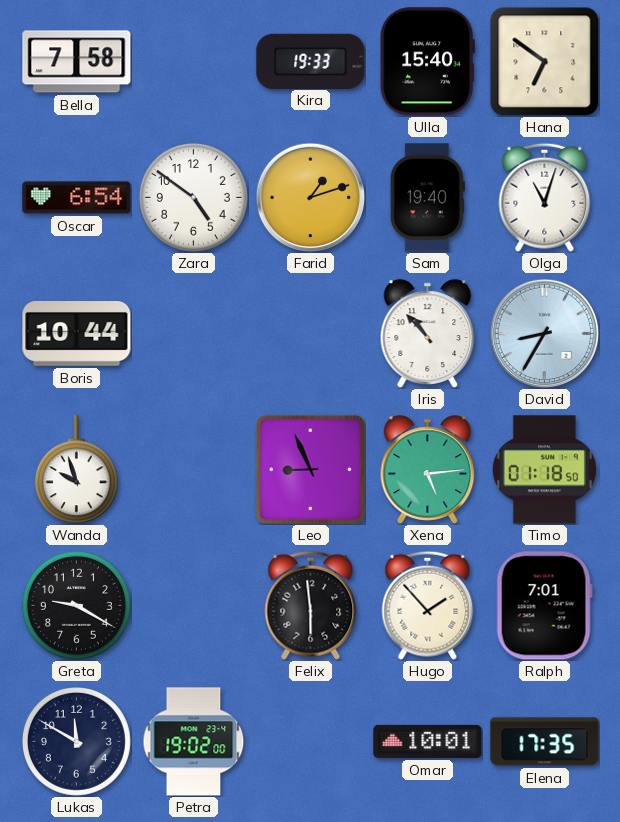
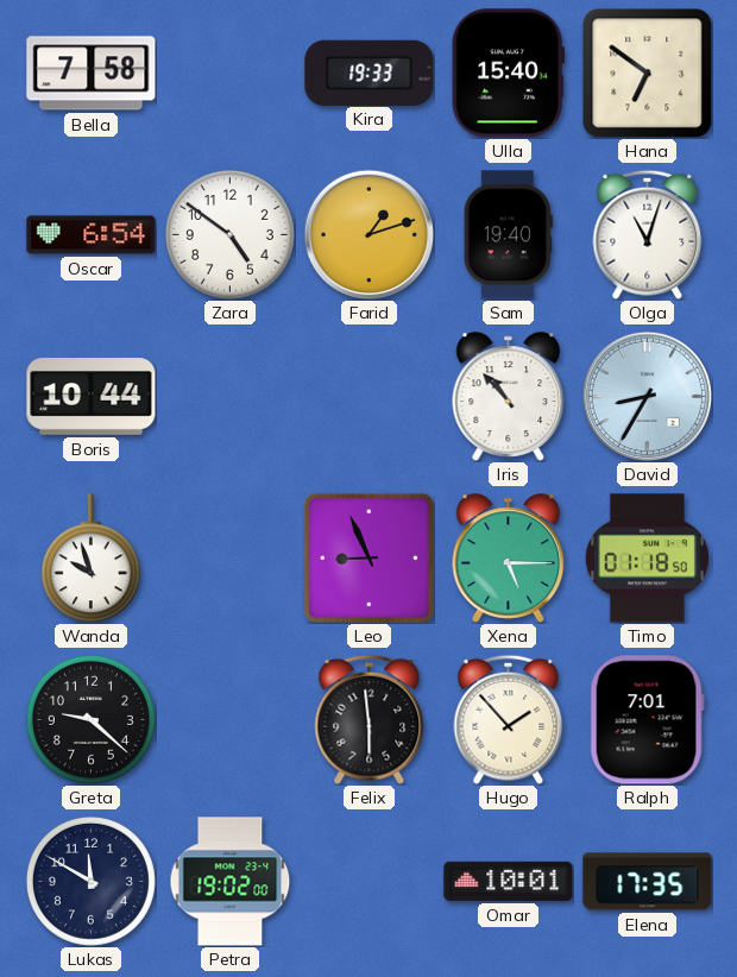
Xena: 5:14 -> 5:15 (509, 559)
Greta: 9:20 -> 9:22 (90, 719)
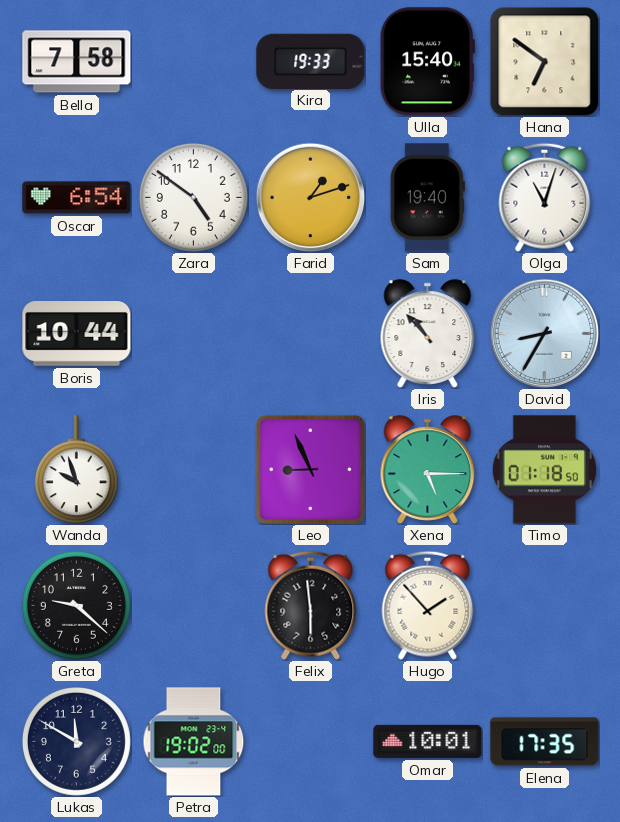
Ralph: 7:01 -> none (647, 720)
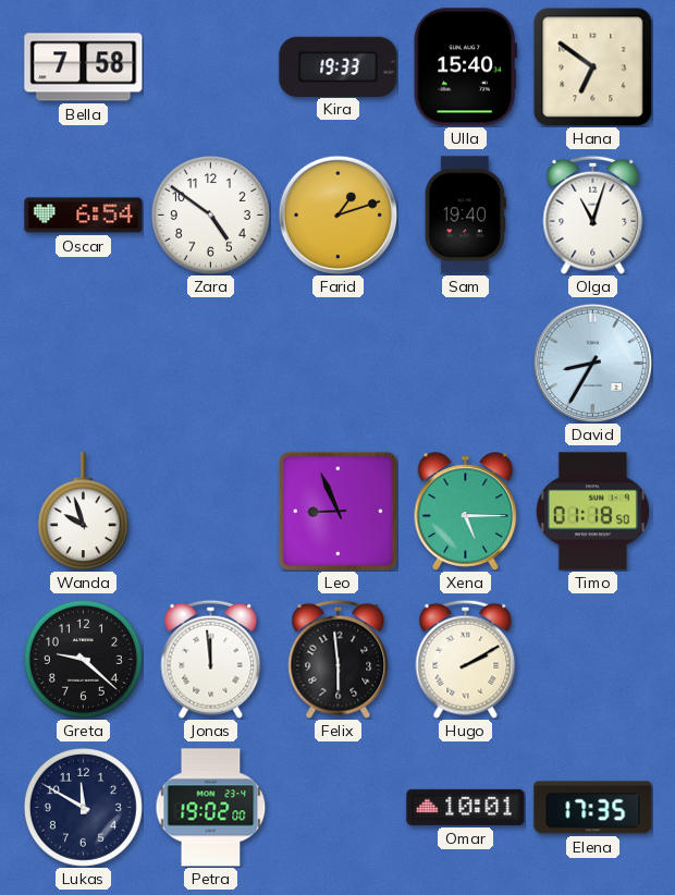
Boris: 10:44 -> none (77, 334)
Iris: 10:53 -> none (428, 334)
Jonas: none -> 11:59 (211, 659)
Hugo: 1:53 -> 2:10 (466, 659)
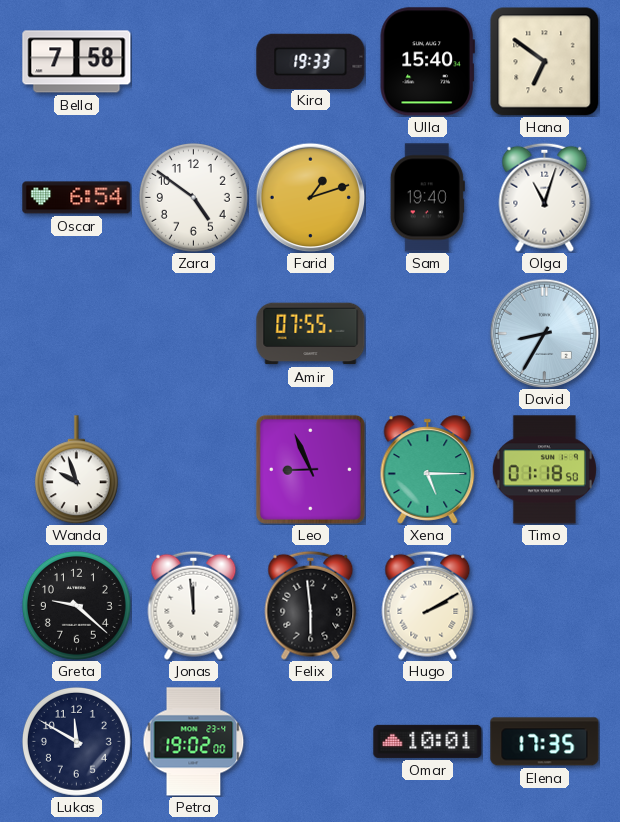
Amir: none -> 07:55 (311, 334)
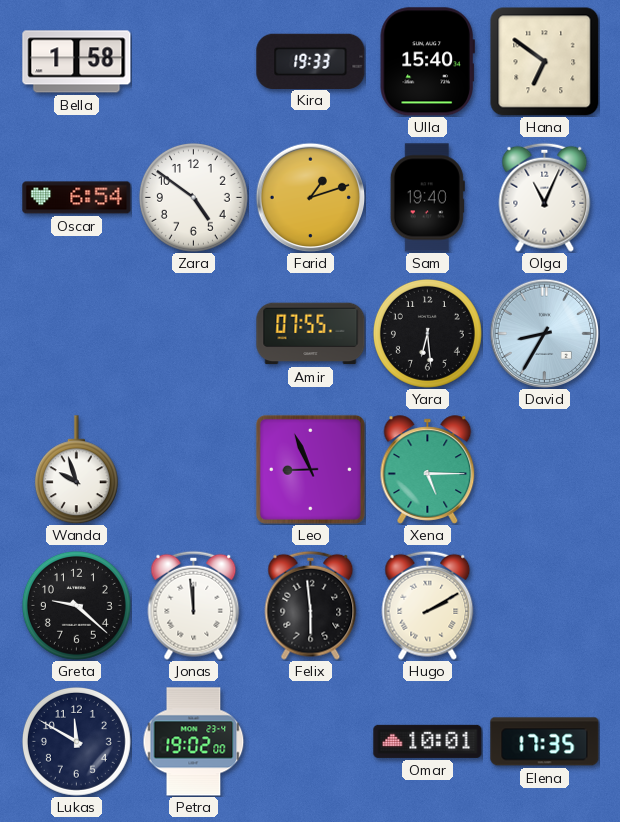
Bella: 7:58 -> 1:58 (77, 62)
Olga: 11:03 -> 11:04 (545, 197)
Yara: none -> 6:29 (427, 333)
Timo: 01:18 -> none (544, 470)
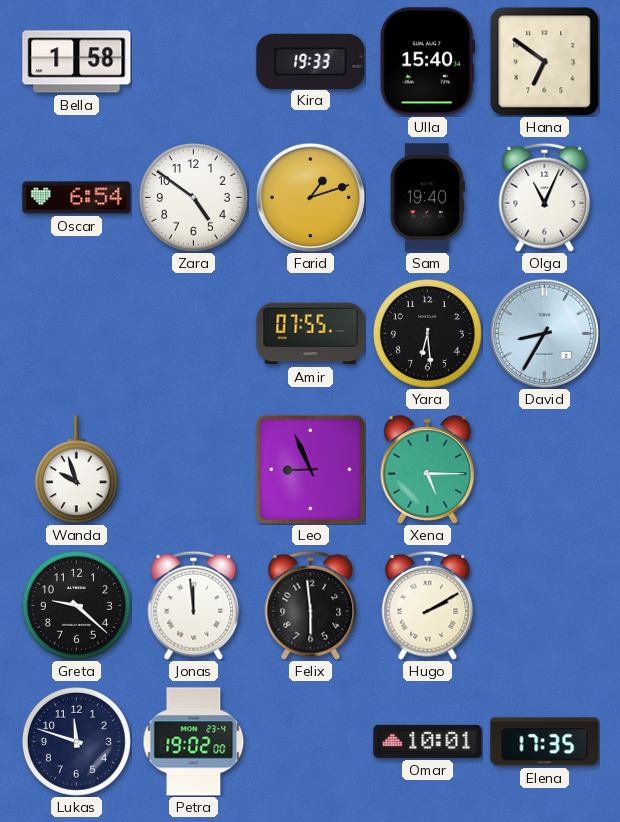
Lukas: 11:50 -> 11:48 (76, 741)
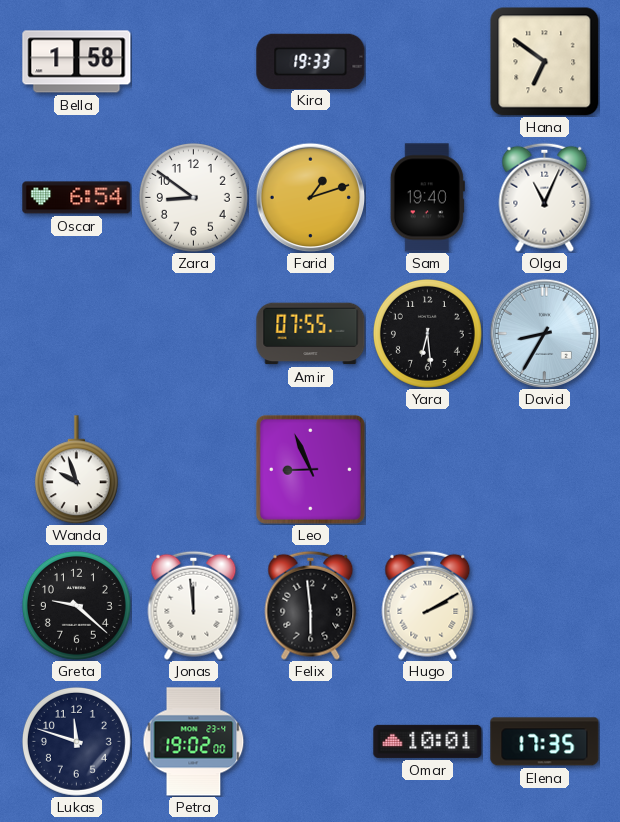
Ulla: 15:40 -> none (427, 62)
Zara: 4:51 -> 8:51 (193, 197)
Xena: 5:15 -> none (428, 470)
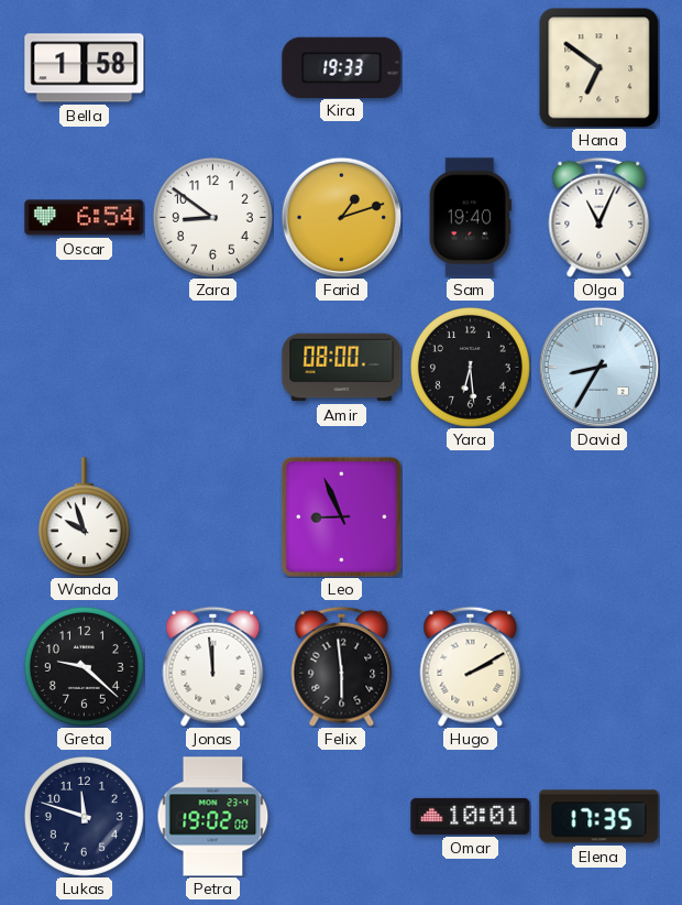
Amir: 07:55 -> 08:00 (342, 368)
